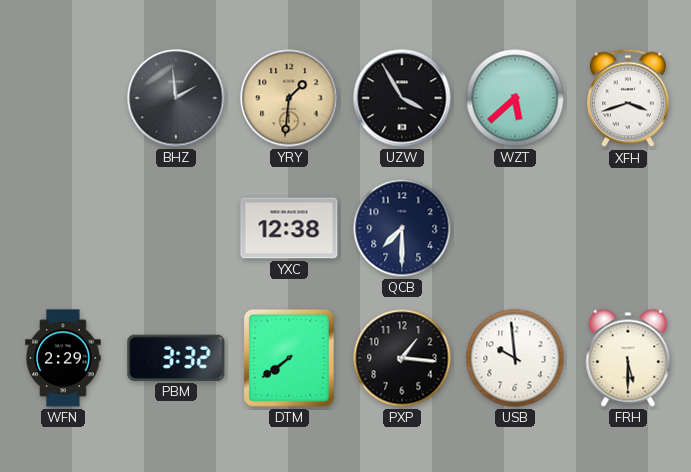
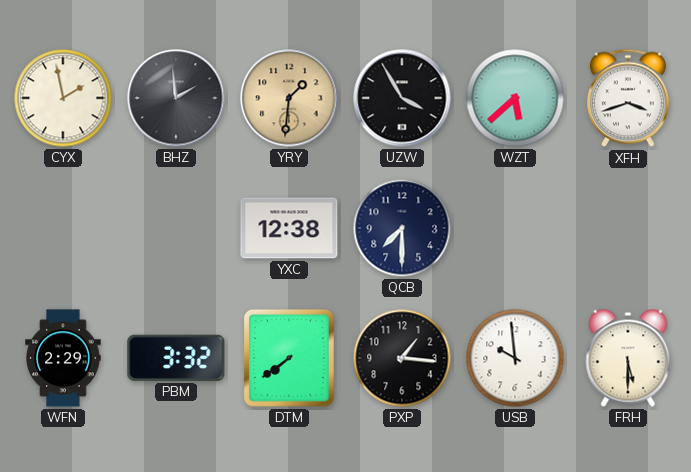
CYX: none -> 1:58 (63, 98)
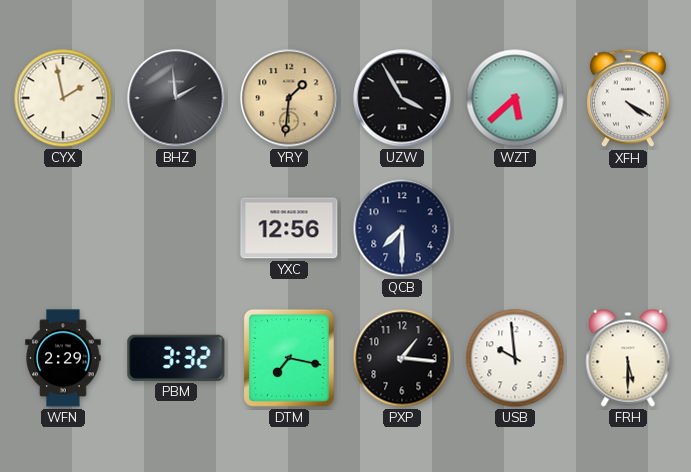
XFH: 3:42 -> 4:20 (629, 98)
YXC: 12:38 -> 12:56 (289, 228)
DTM: 7:39 -> 7:17 (289, 358)
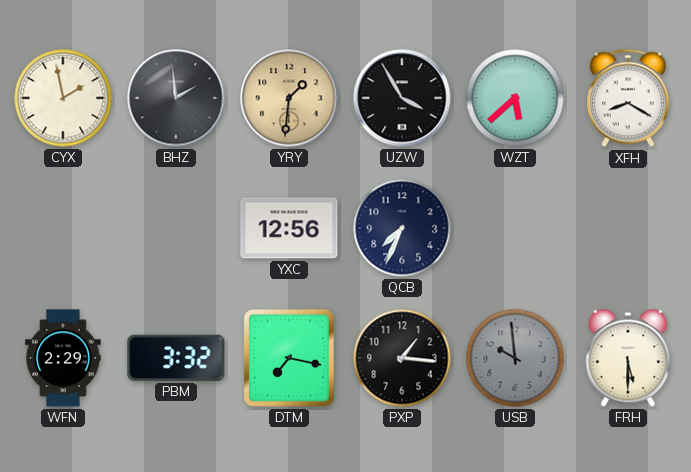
XFH: 4:20 -> 8:20 (629, 98)
QCB: 7:30 -> 7:34 (402, 228)
USB dial: white -> grey (515, 358)
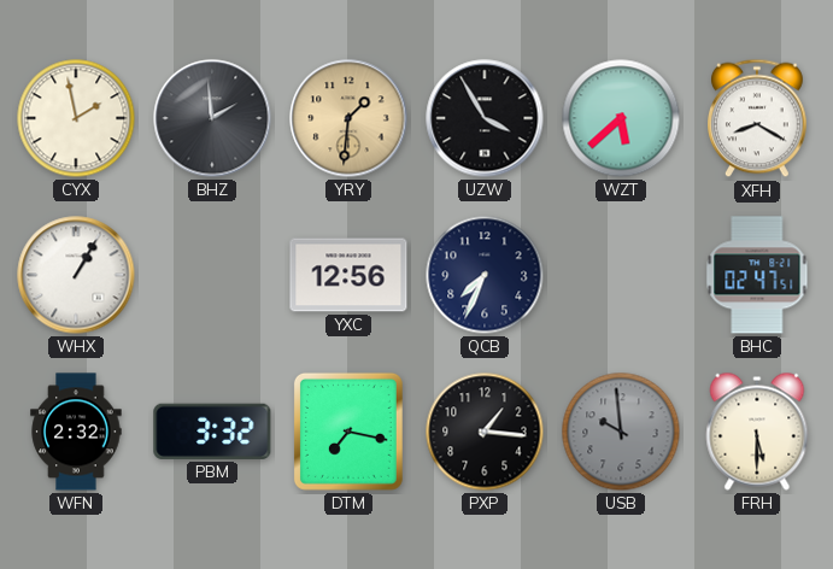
WHX: none -> 1:05 (76, 275)
BHC: none -> 02:47 (757, 275)
WFN: 2:29 -> 2:32 (76, 432)
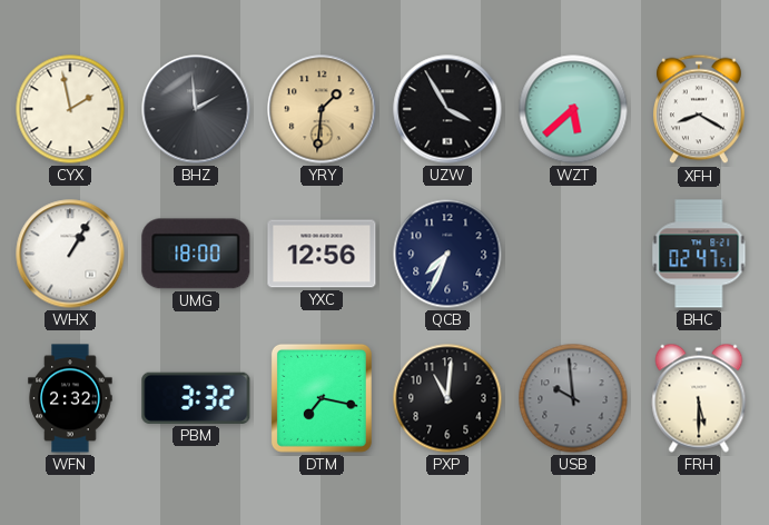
UMG: none -> 18:00 (196, 254)
PXP: 1:16 -> 11:01 (447, 398)
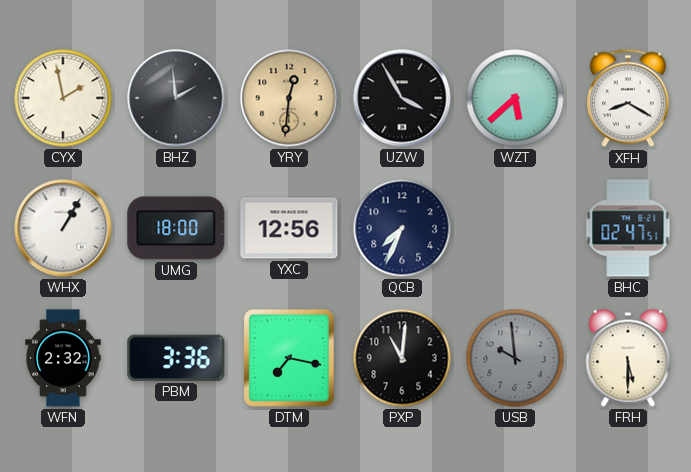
YRY: 1:31 -> 12:31 (289, 98)
PBM: 3:32 -> 3:36 (176, 358)
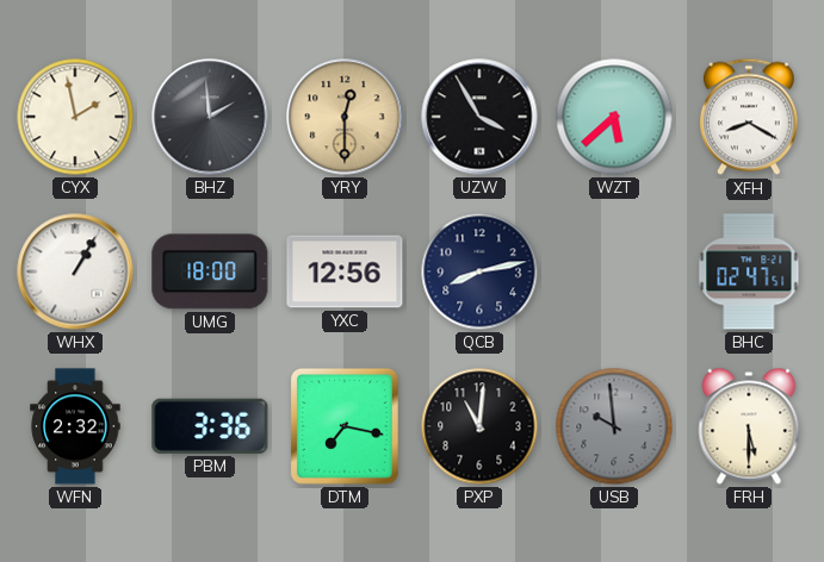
YRY: 12:31 -> 12:30 (345, 117)
QCB: 7:34 -> 8:13 (479, 271)
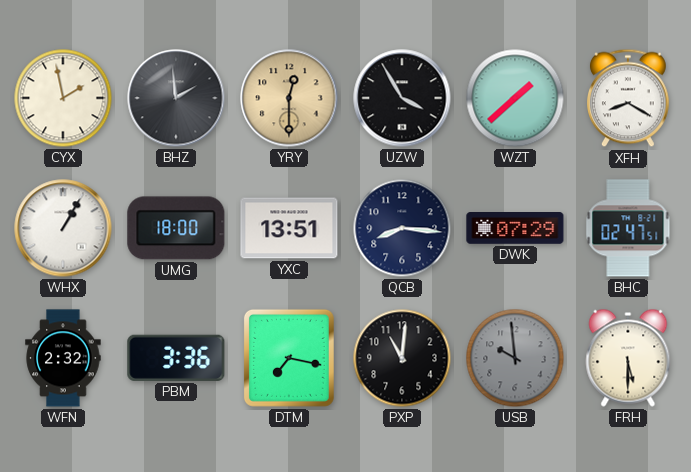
WZT: 5:38 -> 1:38 (515, 98)
YXC: 12:56 -> 13:51 (289, 228)
QCB: 8:13 -> 8:16 (402, 228)
DWK: none -> 07:29 (515, 229)
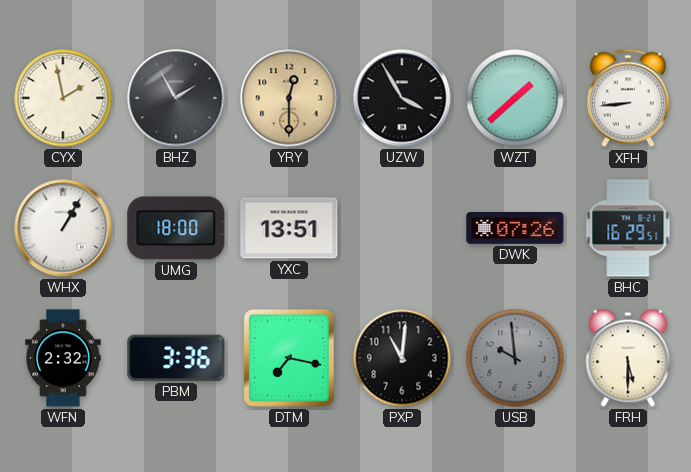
BHZ: 1:59 -> 1:55 (176, 98)
XFH: 8:20 -> 8:44 (629, 98)
QCB: 8:16 -> none (402, 228)
DWK: 07:29 -> 07:26 (515, 229)
BHC: 02:47 -> 16:29 (628, 228)
